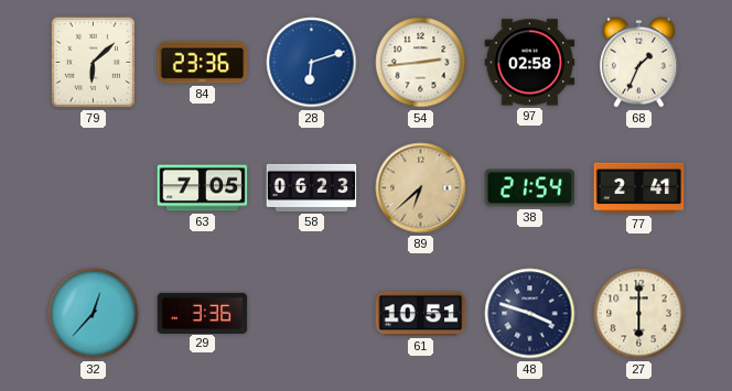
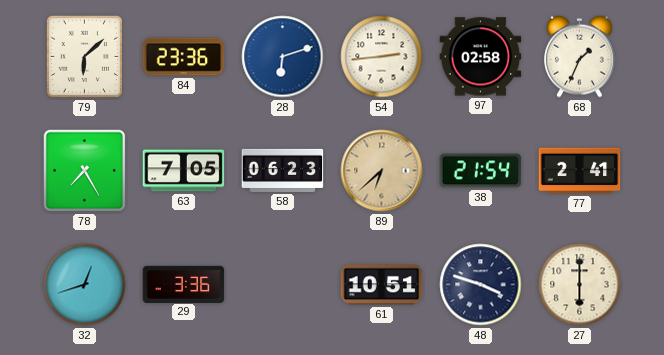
78: none -> 7:25 (85, 171)
32: 12:37 -> 12:42 (85, 285)
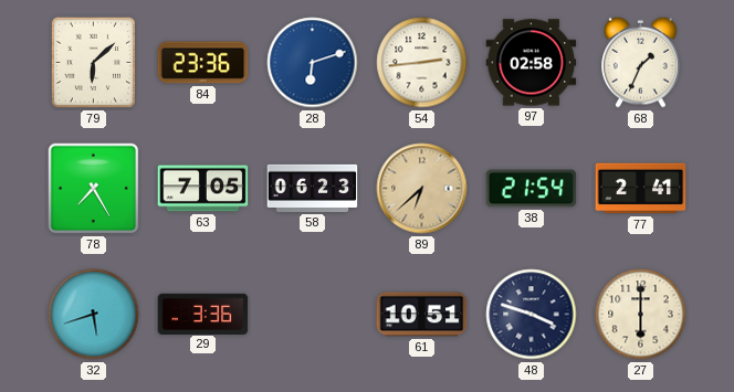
32: 12:42 -> 5:42 (94, 315)
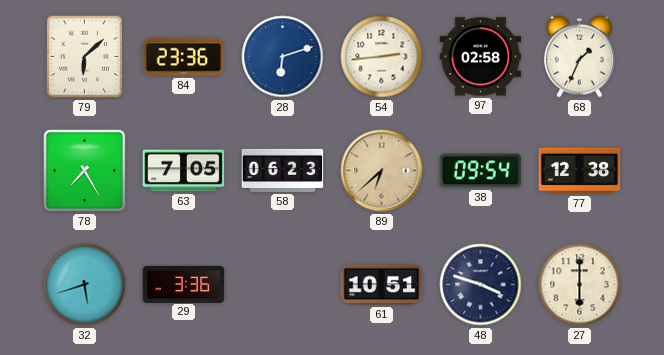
38: 21:54 -> 09:54 (481, 171)
77: 2:41 -> 12:38 (580, 171)
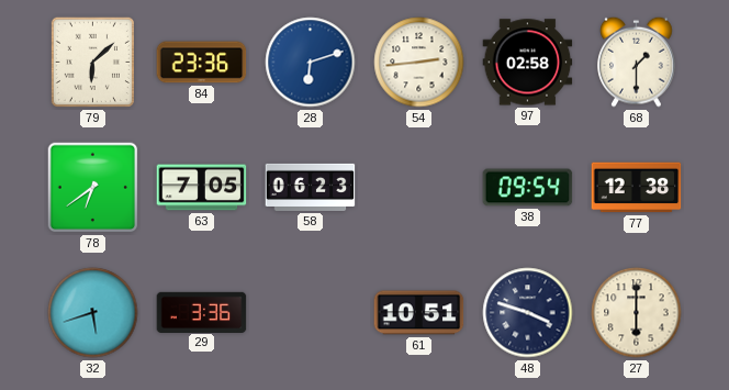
68: 1:34 -> 1:30 (637, 62)
78: 7:25 -> 6:39 (93, 188)
89: 6:38 -> none (382, 171)
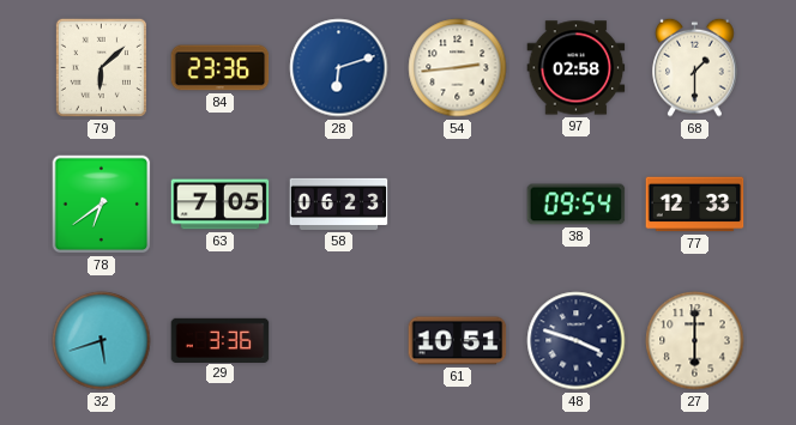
77: 12:38 -> 12:33 (695, 205)
